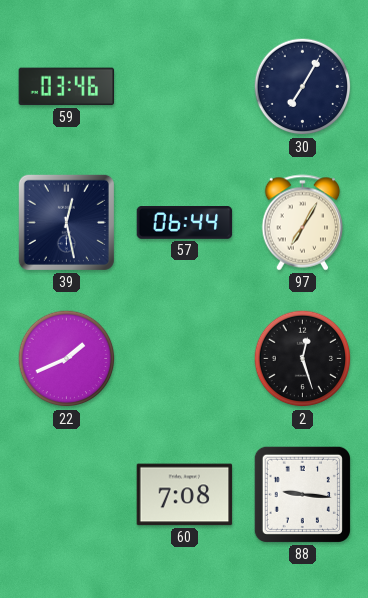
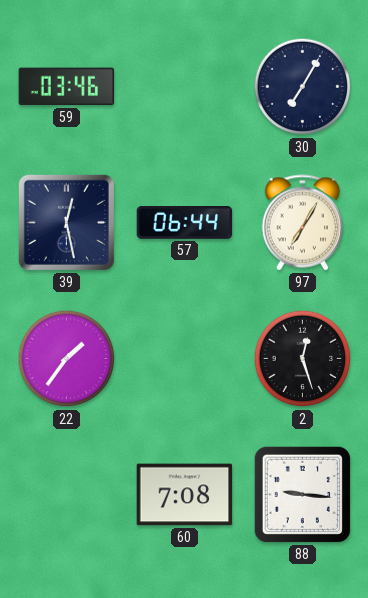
22: 1:41 -> 1:36 (67, 359)
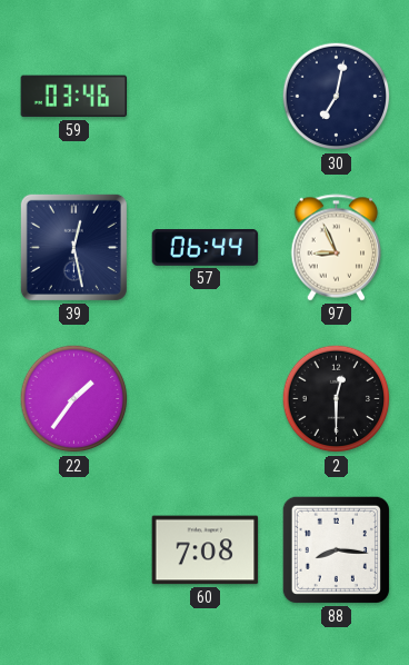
30: 7:05 -> 7:02 (337, 97)
97: 7:05 -> 8:56 (337, 248)
2: 12:27 -> 12:30 (337, 399)
88: 9:16 -> 8:16 (336, 549)
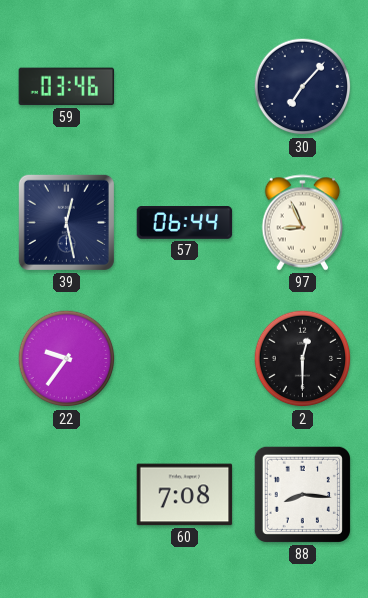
30: 7:02 -> 7:07 (303, 87)
22: 1:36 -> 9:36 (67, 359)
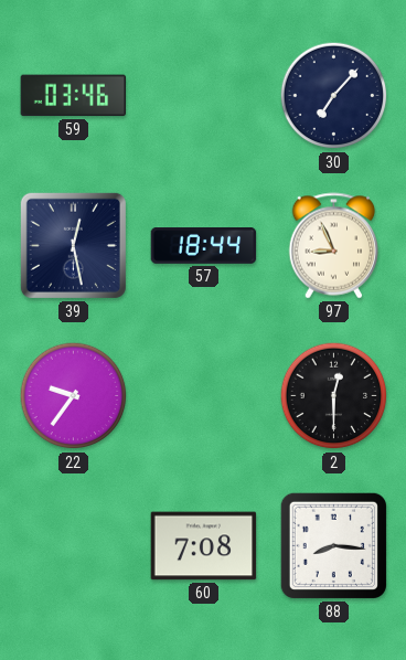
57: 06:44 -> 18:44 (204, 246)
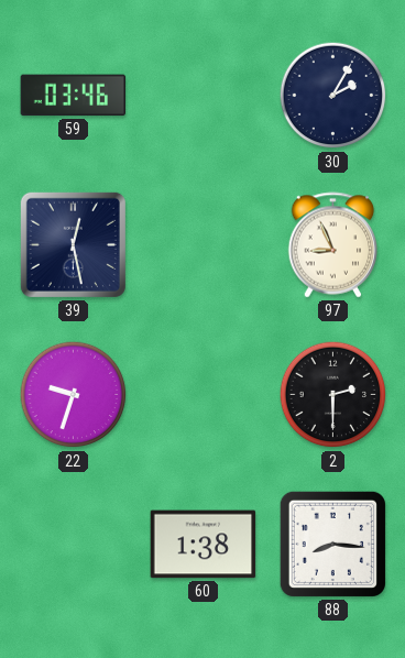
30: 7:07 -> 2:05 (333, 96)
57: 18:44 -> none (204, 246)
22: 9:36 -> 9:33 (74, 395)
2: 12:30 -> 2:30 (333, 395)
60: 7:08 -> 1:38 (204, 545)
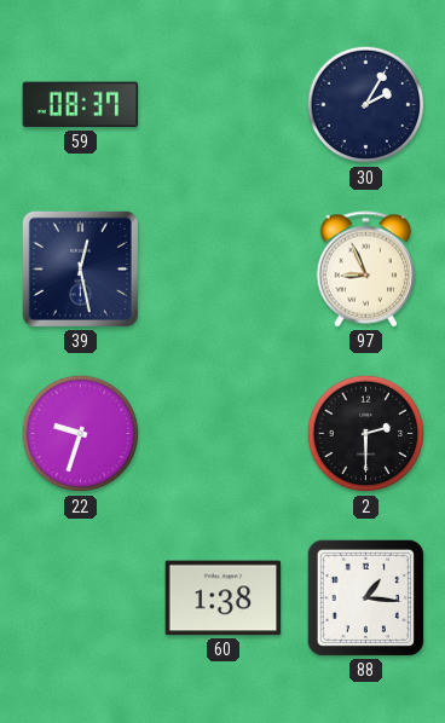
59: 03:46 -> 08:37 (81, 105)
88: 8:16 -> 1:16 (365, 597)
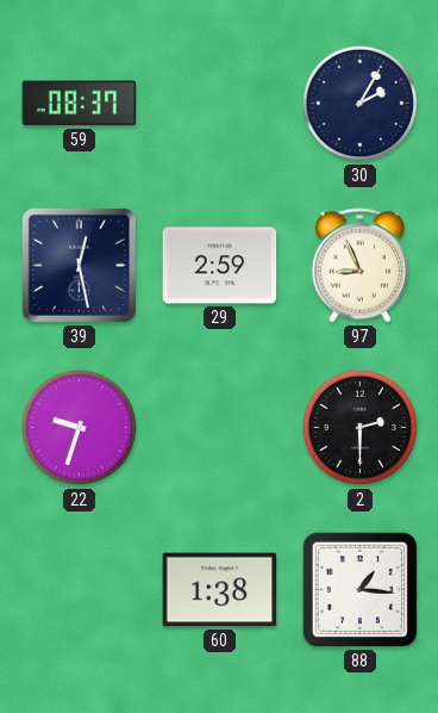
29: none -> 2:59 (220, 266)
